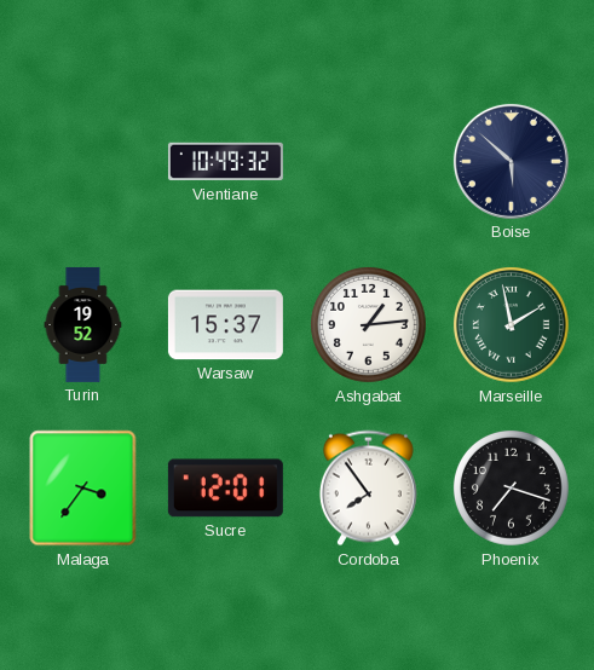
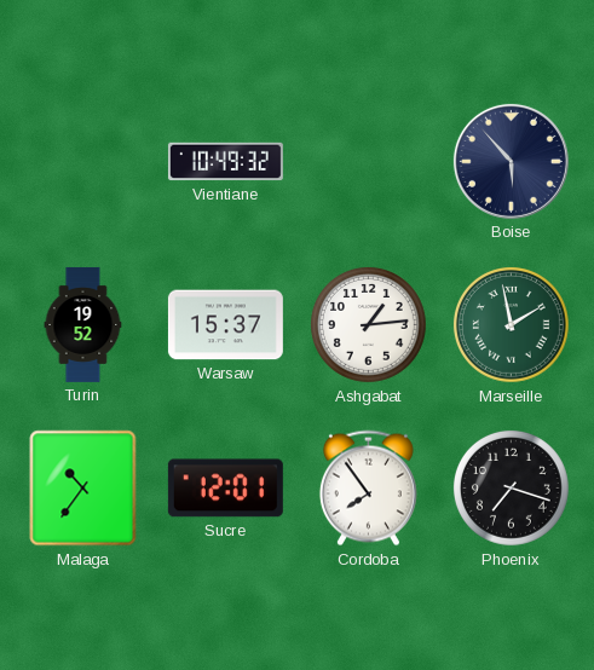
Boise: 5:52 -> 5:53 (511, 161)
Malaga: 3:36 -> 10:36 (83, 489)
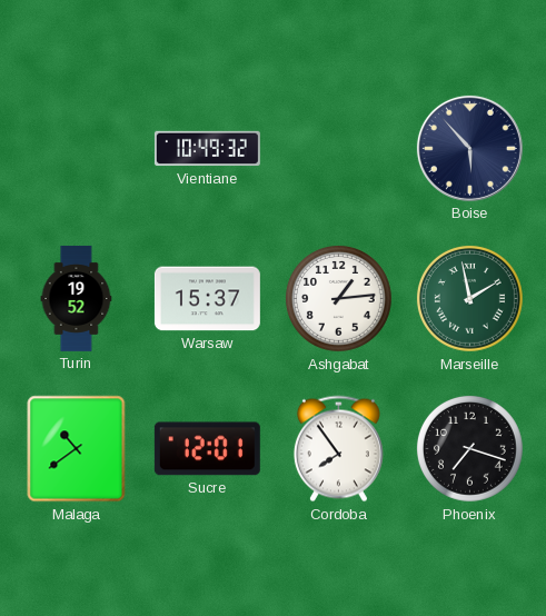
Malaga: 10:36 -> 10:39 (77, 449)
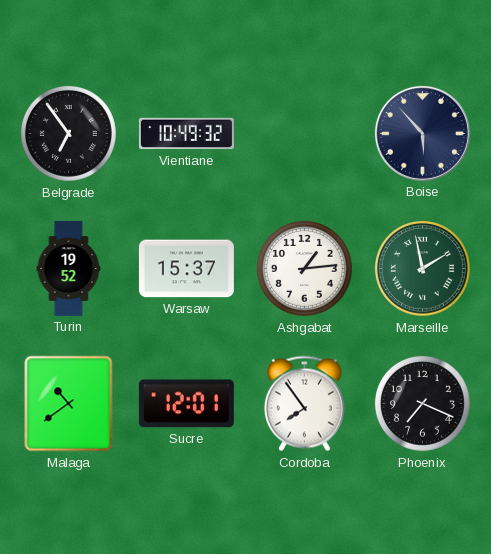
Belgrade: none -> 6:54 (69, 134)
Phoenix: 7:18 -> 7:19 (423, 404)
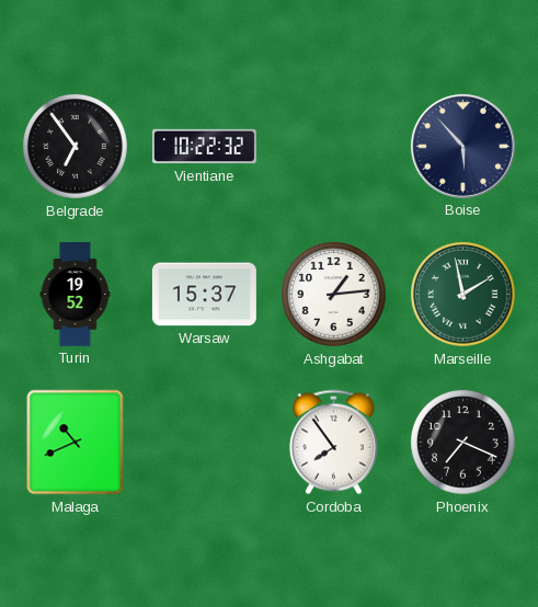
Vientiane: 10:49 -> 10:22 (204, 147)
Malaga: 10:39 -> 10:41 (76, 443)
Sucre: 12:01 -> none (186, 404)
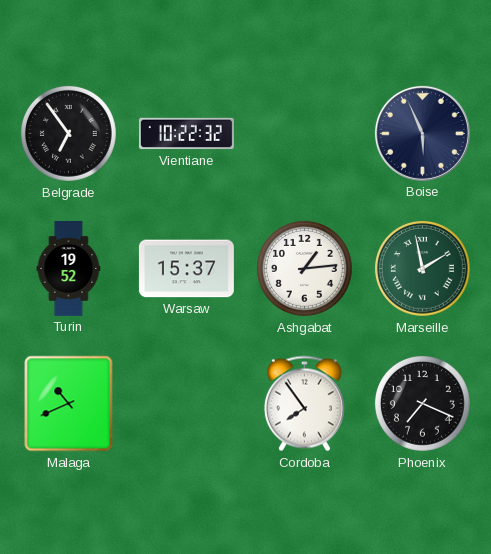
Boise: 5:53 -> 5:56 (422, 133)
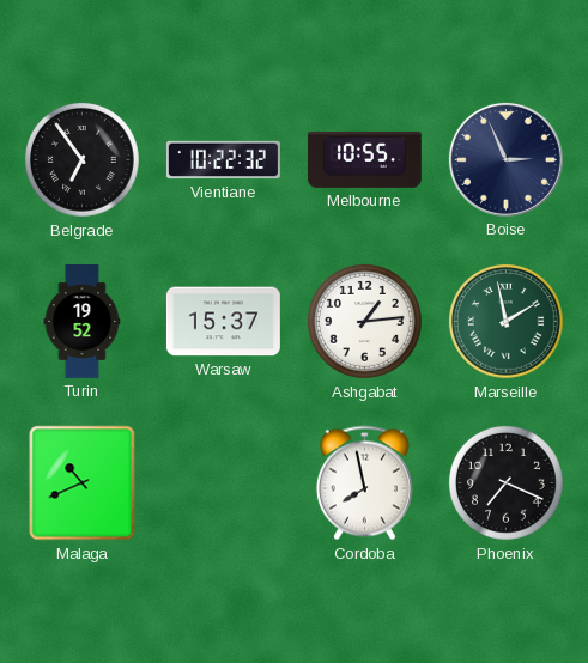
Melbourne: none -> 10:55 (364, 159)
Boise: 5:56 -> 2:56 (505, 159)
Cordoba: 7:54 -> 7:58 (364, 483)
